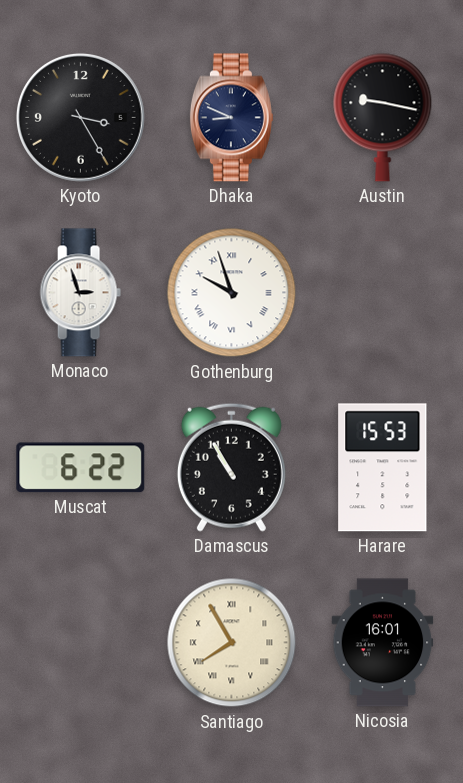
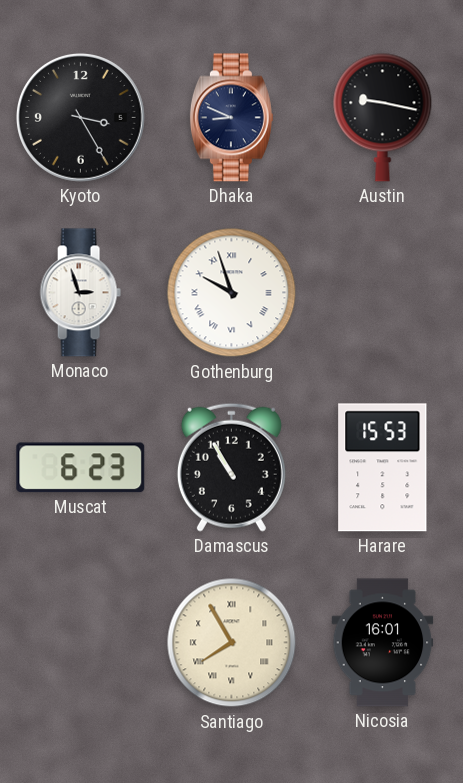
Muscat: 6:22 -> 6:23 (81, 468)
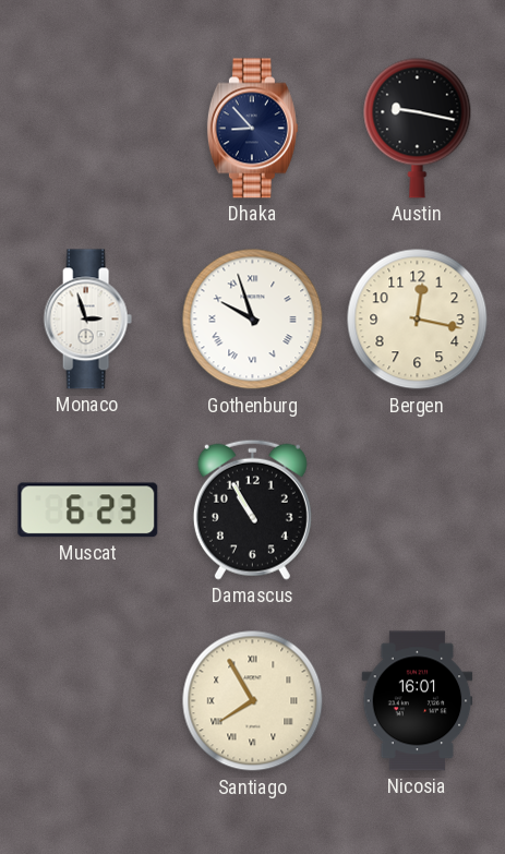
Kyoto: 3:25 -> none (81, 118)
Dhaka: 8:49 -> 8:53 (252, 129)
Bergen: none -> 12:17 (418, 320)
Harare: 15:53 -> none (383, 468)
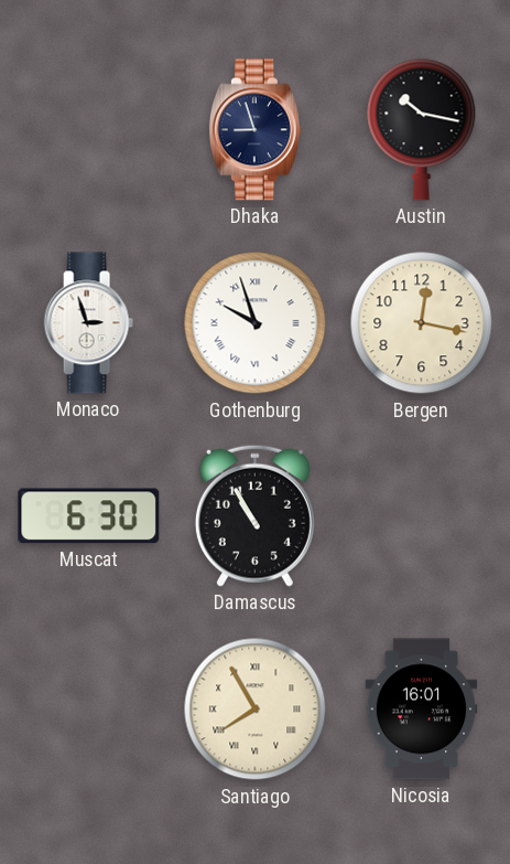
Dhaka: 8:53 -> 8:57 (254, 130)
Austin: 9:17 -> 10:17 (422, 129)
Muscat: 6:23 -> 6:30 (89, 516)
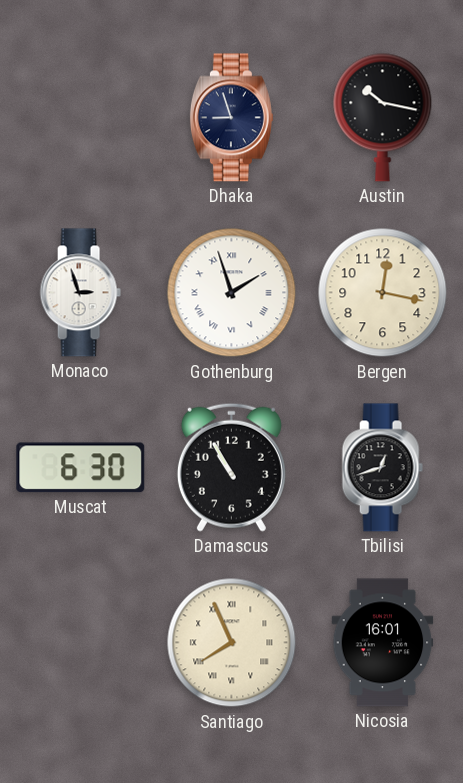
Gothenburg: 9:57 -> 1:57 (232, 293)
Tbilisi: none -> 12:42 (382, 468)
Santiago: 7:55 -> 7:56 (232, 643)
